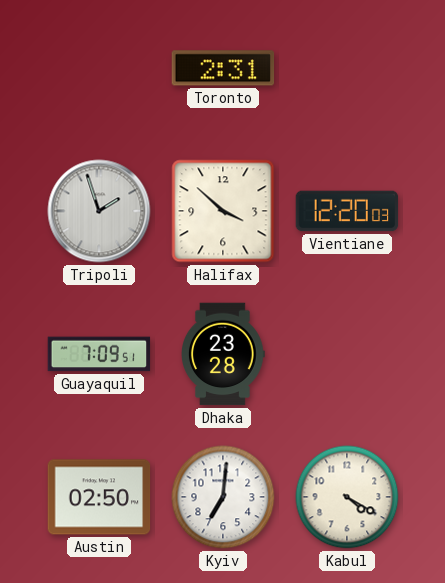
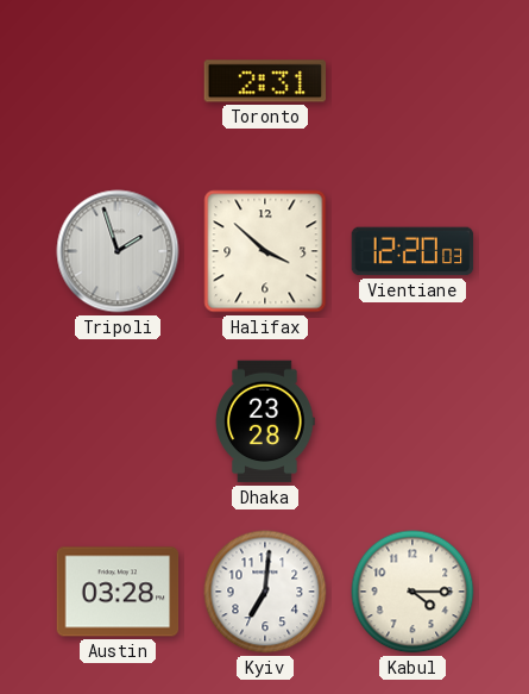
Guayaquil: 7:09 -> none (99, 354)
Austin: 02:50 -> 03:28 (118, 592)
Kabul: 4:20 -> 4:15 (413, 592)
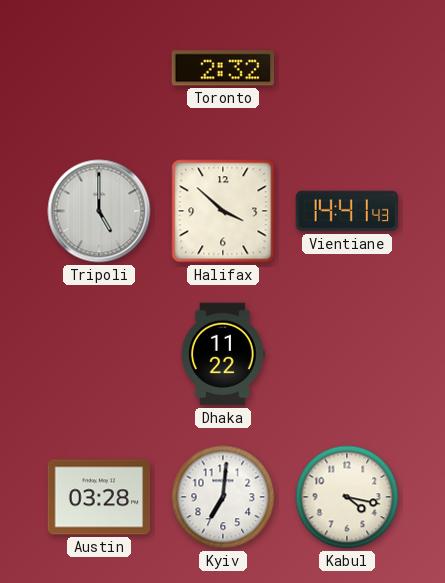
Toronto: 2:31 -> 2:32 (223, 68)
Tripoli: 1:57 -> 5:00 (99, 211)
Vientiane: 12:20 -> 14:41 (347, 211)
Dhaka: 23:28 -> 11:22 (224, 354)
Kabul: 4:15 -> 4:17 (347, 497)
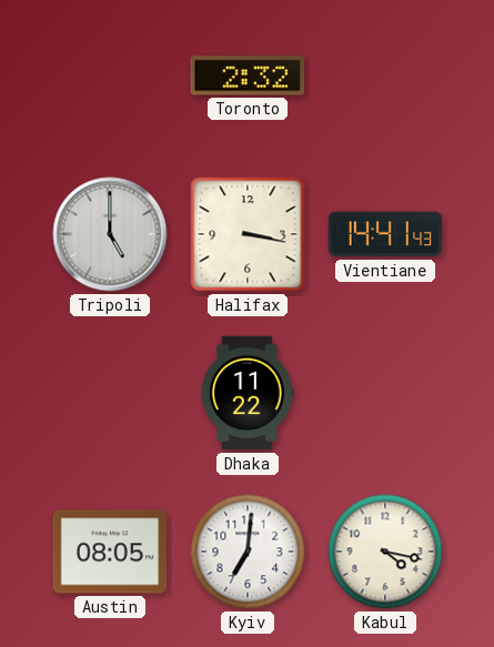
Halifax: 3:52 -> 3:17 (248, 234)
Austin: 03:28 -> 08:05 (110, 552)
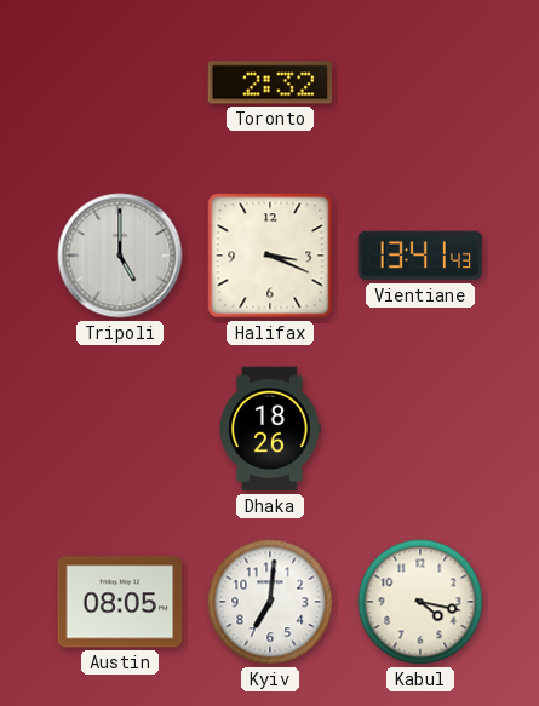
Halifax: 3:17 -> 3:19 (270, 256)
Vientiane: 14:41 -> 13:41 (420, 256)
Dhaka: 11:22 -> 18:26 (271, 429)
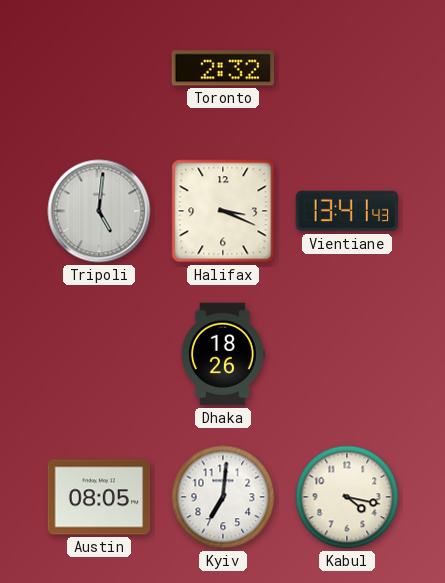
Tripoli: 5:00 -> 5:01 (99, 211)
